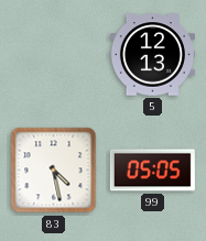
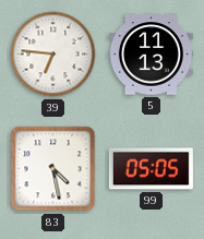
39: none -> 6:46 (53, 55)
5: 12:13 -> 11:13 (151, 55)
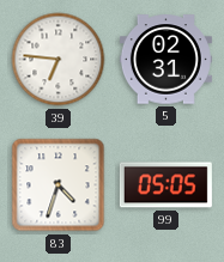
5: 11:13 -> 02:31 (165, 60)
83: 4:28 -> 4:33 (59, 185)
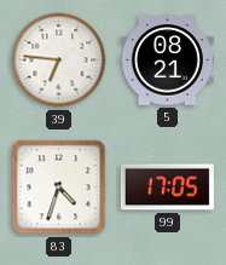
5: 02:31 -> 08:21 (167, 61)
99: 05:05 -> 17:05 (167, 188)
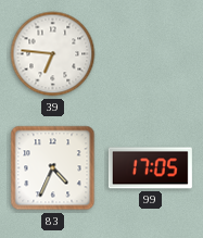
5: 08:21 -> none (167, 61)
83: 4:33 -> 4:34 (53, 168)
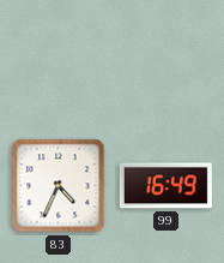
39: 6:46 -> none (53, 54)
99: 17:05 -> 16:49 (165, 186)
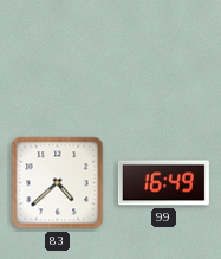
83: 4:34 -> 4:38 (58, 183)
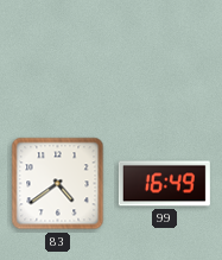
83: 4:38 -> 4:39 (58, 184)
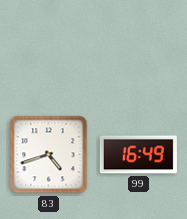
83: 4:39 -> 4:42 (49, 155)
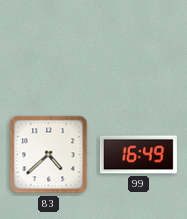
83: 4:42 -> 4:38 (49, 155)
